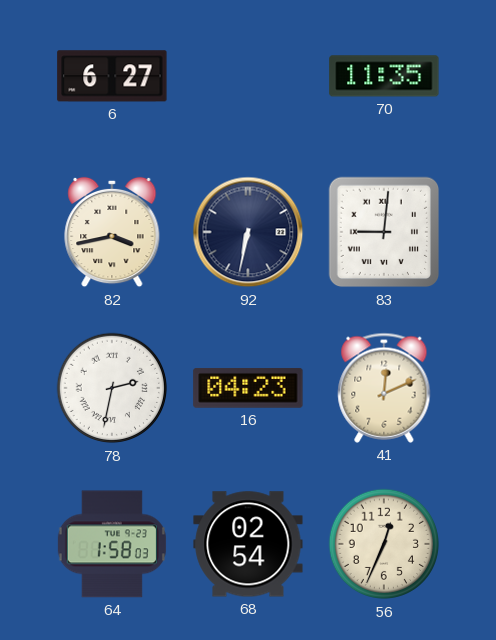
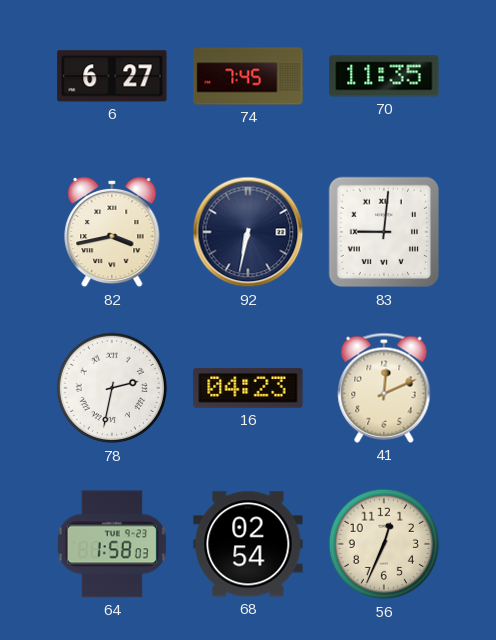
74: none -> 7:45 (248, 76)
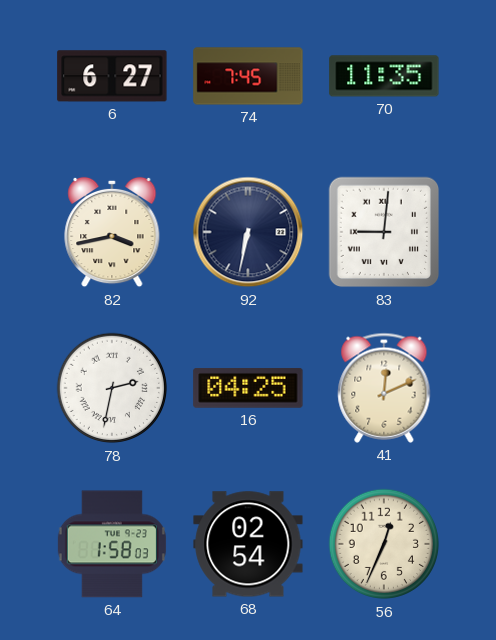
16: 04:23 -> 04:25 (248, 388)
